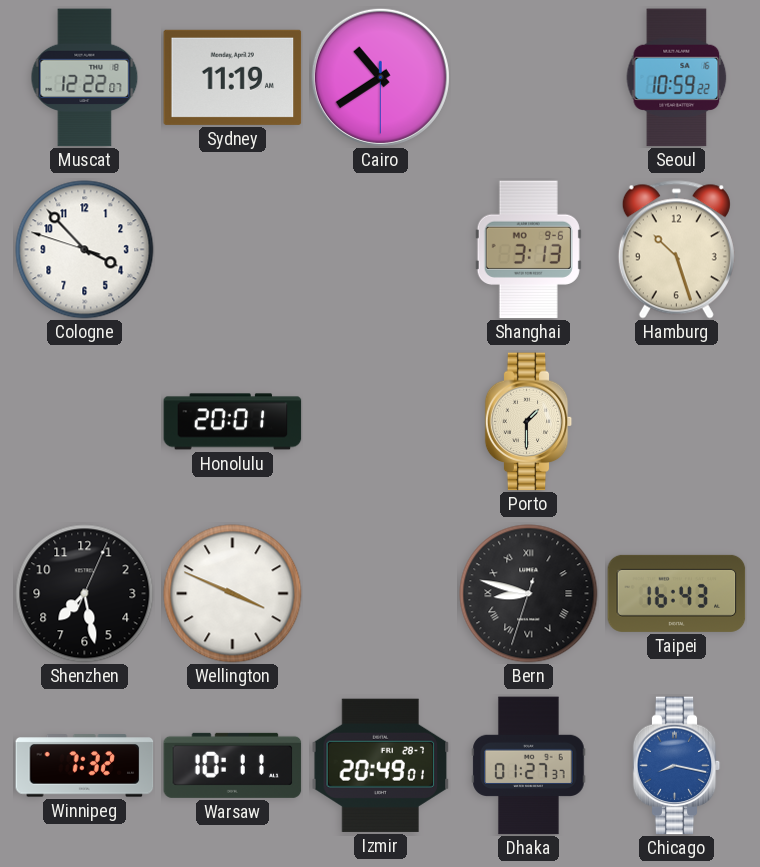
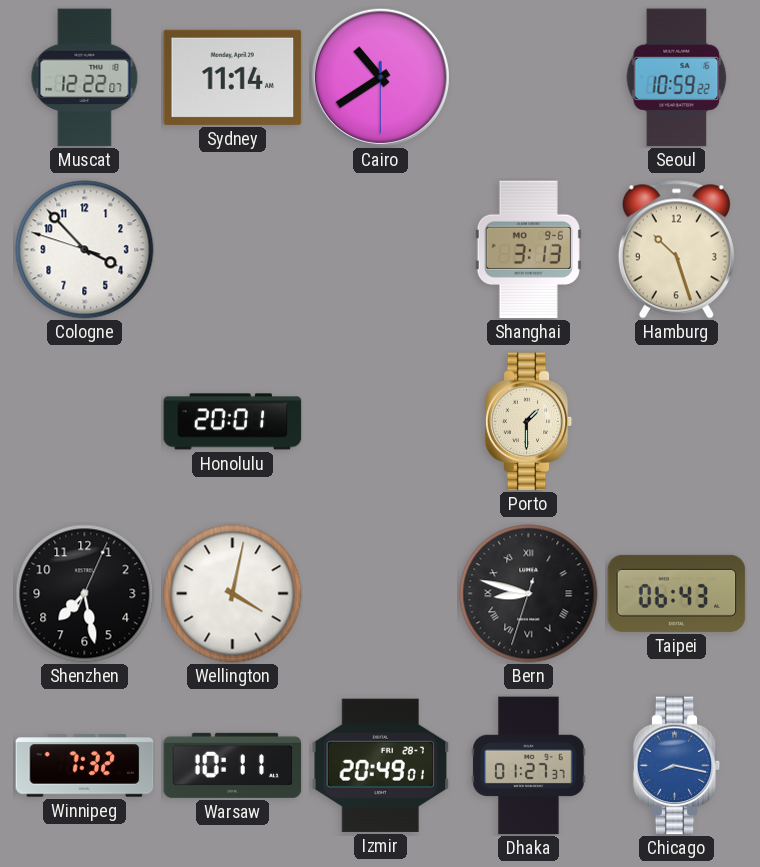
Sydney: 11:19 -> 11:14 (233, 77)
Wellington: 3:49 -> 4:02 (233, 594)
Taipei: 16:43 -> 06:43 (677, 593)
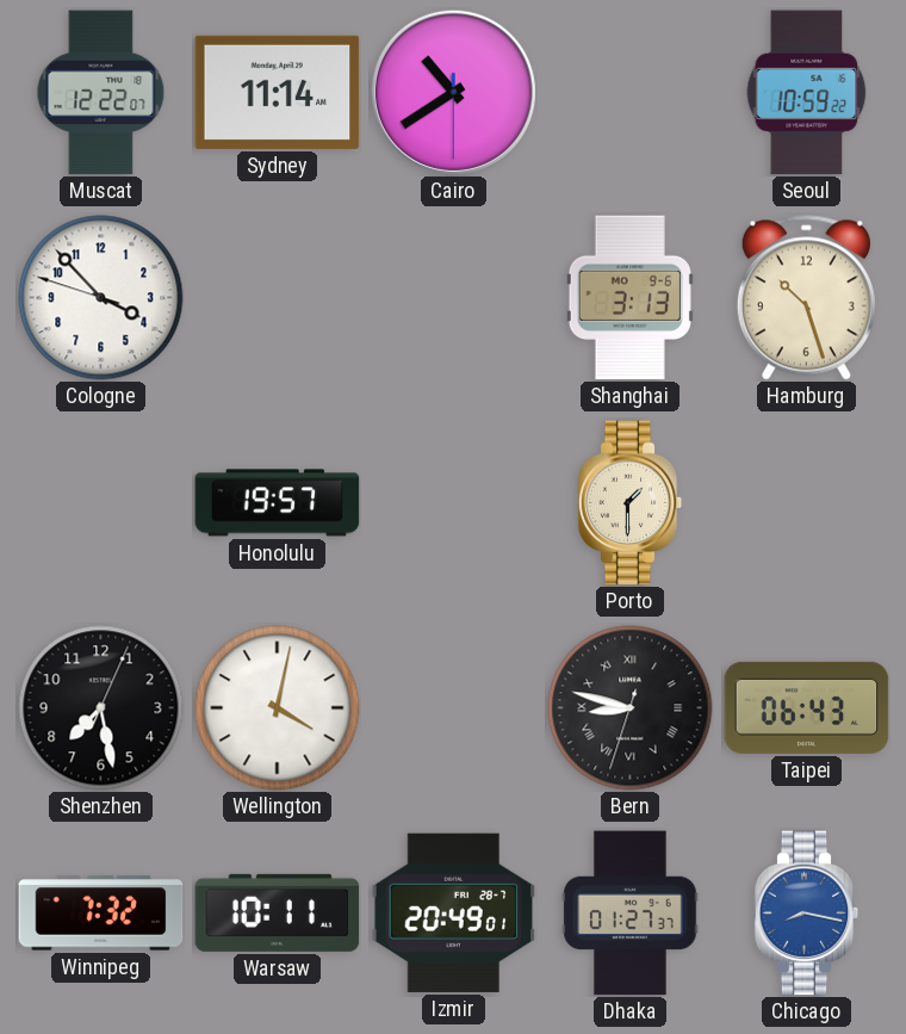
Honolulu: 20:01 -> 19:57 (278, 503)
